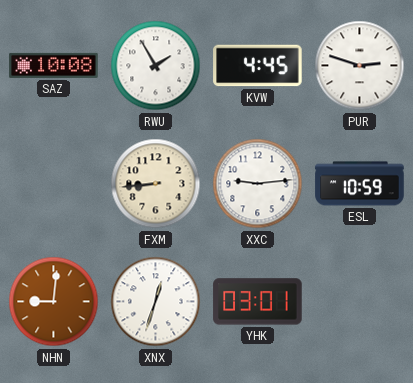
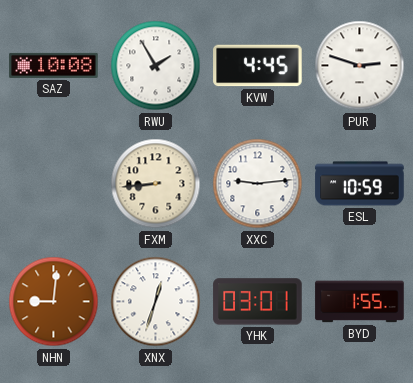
BYD: none -> 1:55 (360, 302)
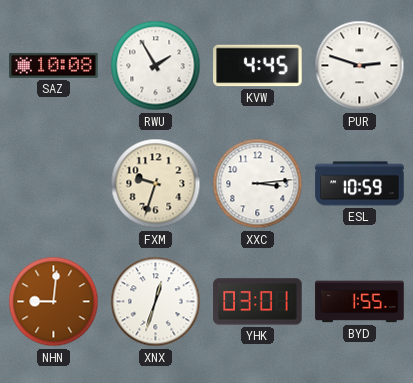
FXM: 8:44 -> 9:33 (156, 184)
XXC: 9:14 -> 3:14 (258, 184)
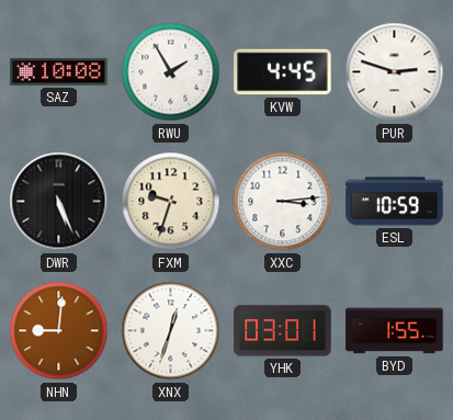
DWR: none -> 5:26 (59, 202)
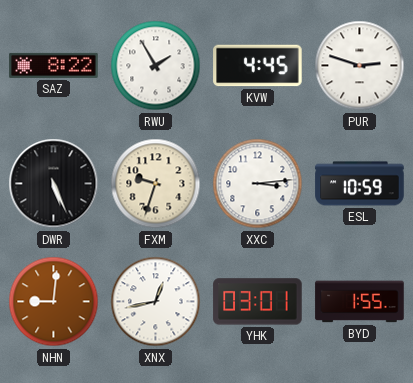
SAZ: 10:08 -> 8:22 (54, 65)
XNX: 12:33 -> 12:43 (156, 302)
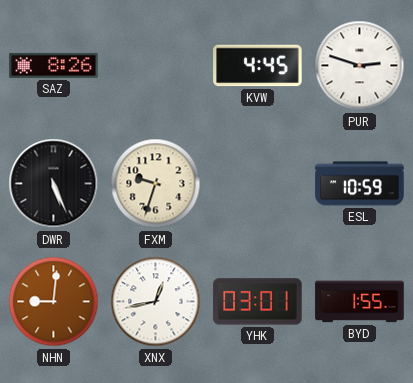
SAZ: 8:22 -> 8:26 (54, 65)
RWU: 1:55 -> none (156, 66)
XXC: 3:14 -> none (258, 184)
